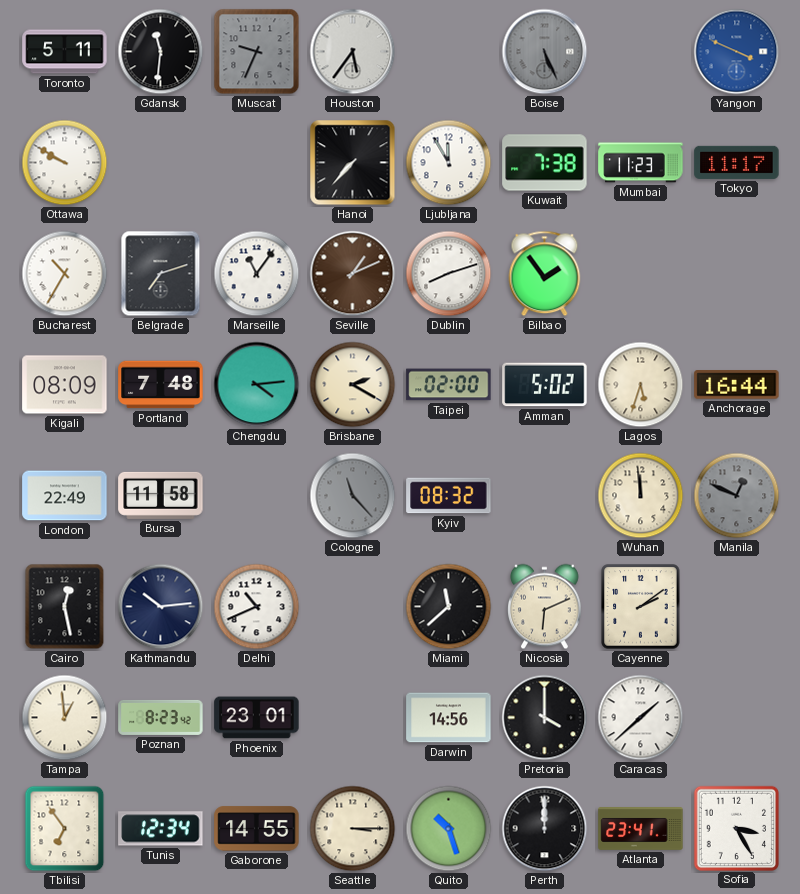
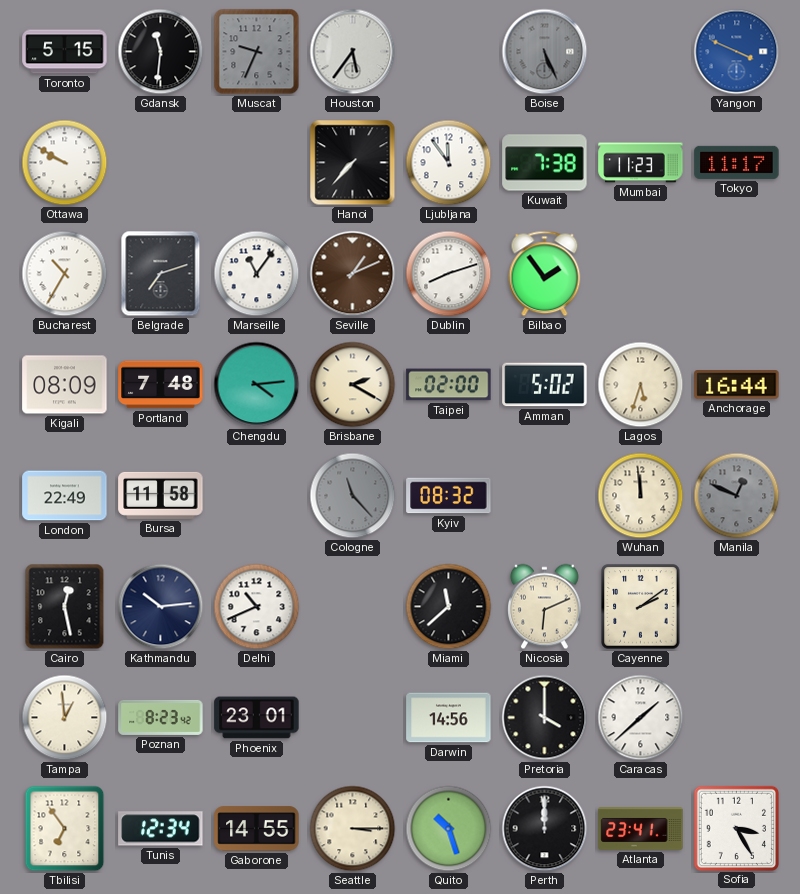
Toronto: 5:11 -> 5:15 (65, 52)
Ljubljana: 11:55 -> 11:54 (449, 163)
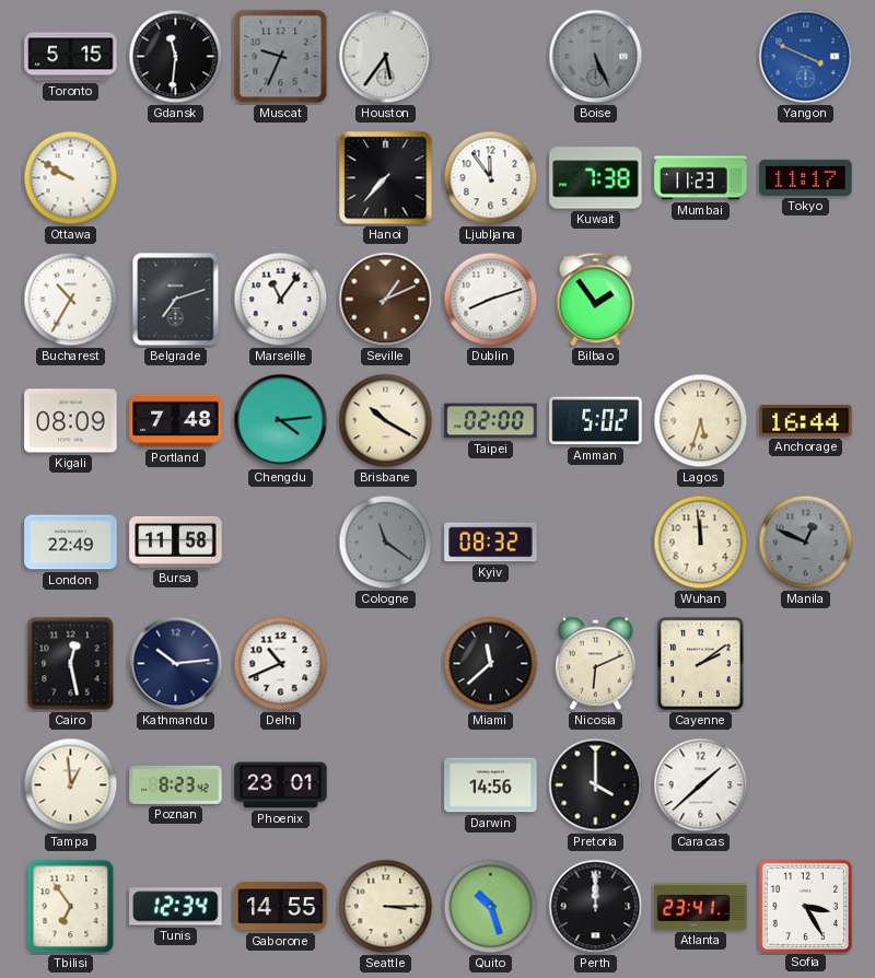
Brisbane: 2:20 -> 10:20 (386, 421)
Cologne: 11:23 -> 11:21 (386, 543)
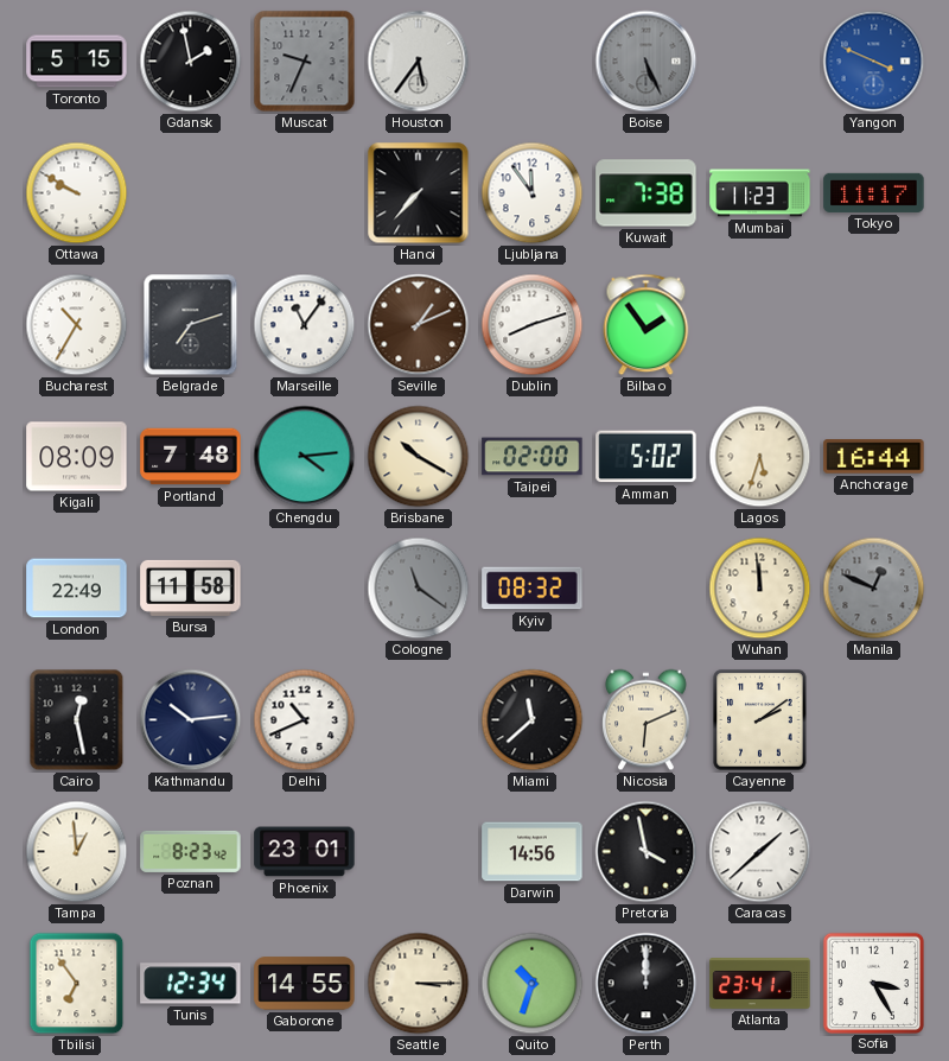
Gdansk: 11:31 -> 1:58 (191, 62)
Pretoria: 4:00 -> 3:58 (647, 852)
Quito: 10:27 -> 10:33 (533, 984)
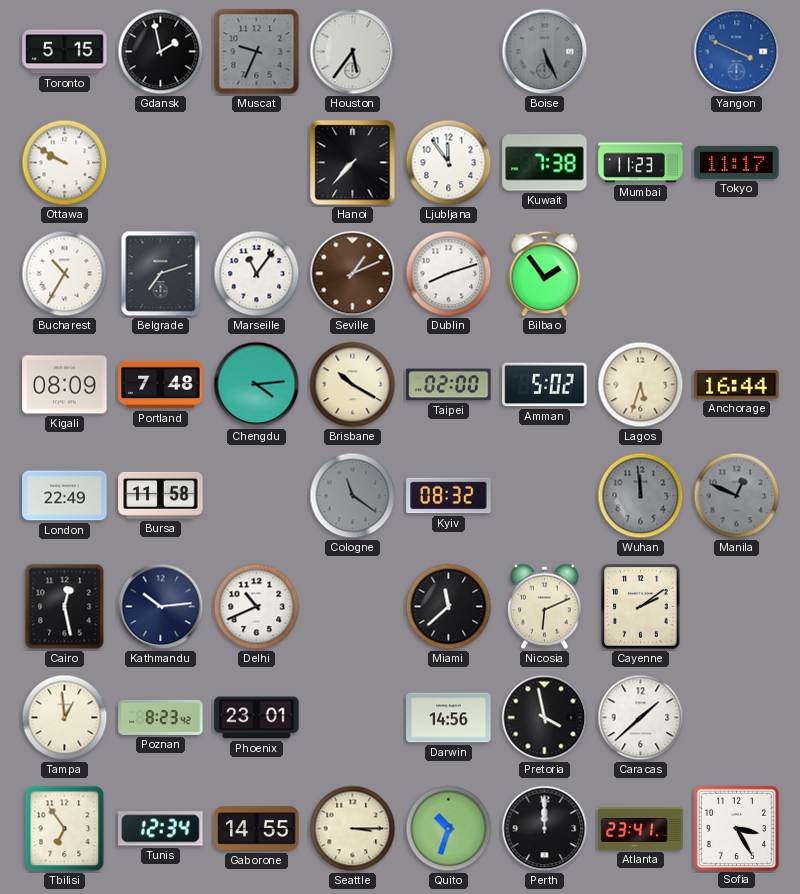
Wuhan dial: cream -> grey (641, 496)
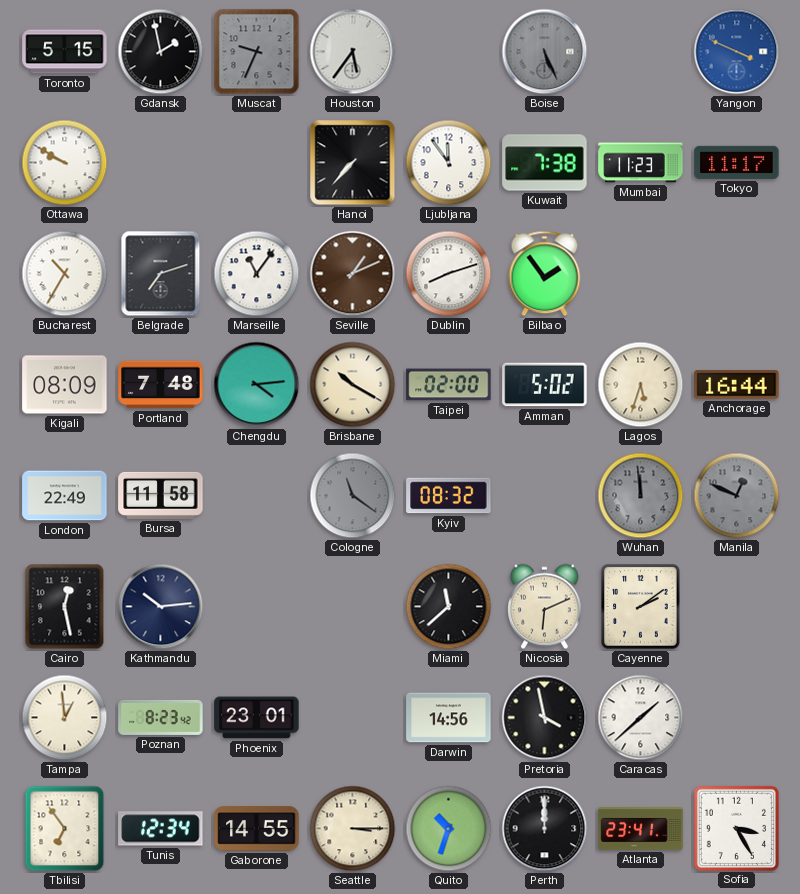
Delhi: 10:41 -> none (257, 607)
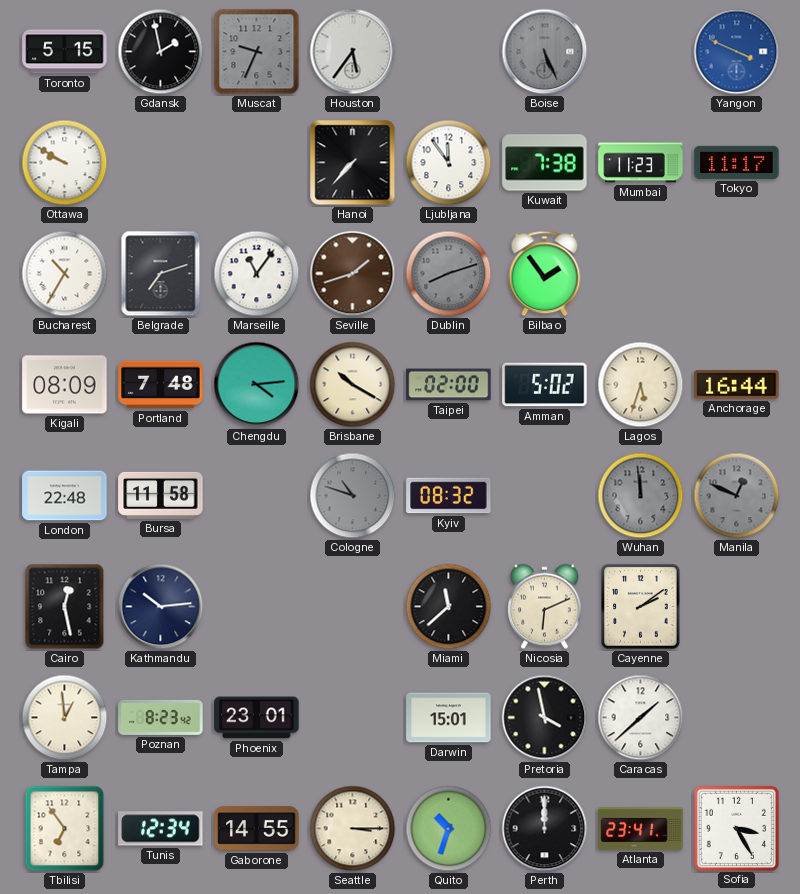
Seville: 1:11 -> 1:42 (353, 274)
Dublin dial: white -> grey (449, 274)
London: 22:49 -> 22:48 (65, 496)
Cologne: 11:21 -> 10:48 (353, 496)
Darwin: 14:56 -> 15:01 (449, 718)
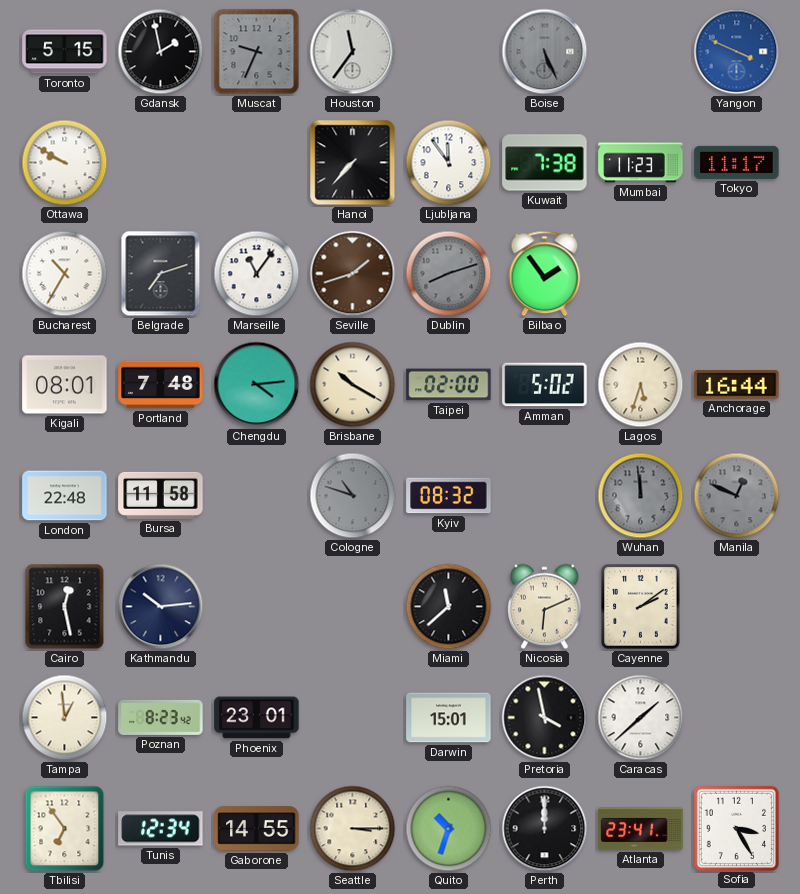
Houston: 5:36 -> 11:36 (353, 52)
Kigali: 08:09 -> 08:01 (65, 385)
